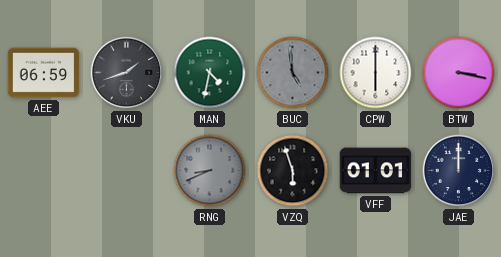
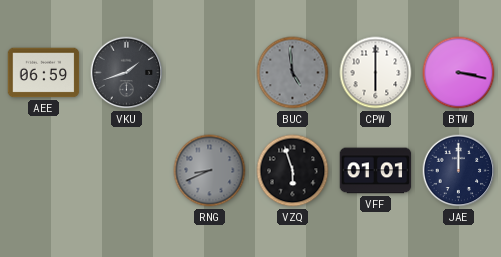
MAN: 4:32 -> none (210, 73)
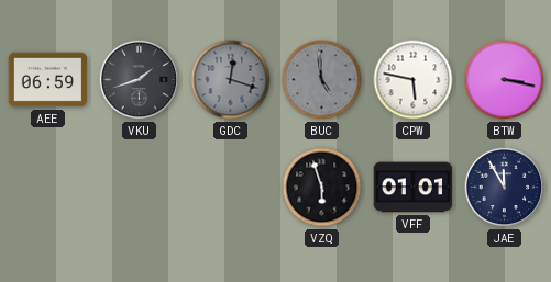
GDC: none -> 12:18 (231, 80)
CPW: 6:00 -> 5:47 (414, 80)
RNG: 8:41 -> none (210, 171)
JAE: 12:00 -> 11:55 (505, 188)
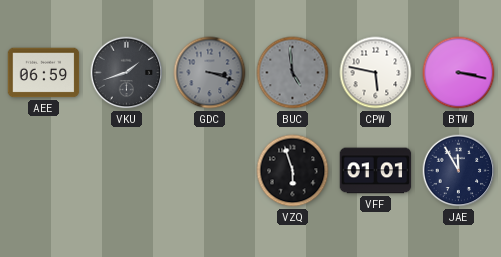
GDC: 12:18 -> 3:18 (210, 73)
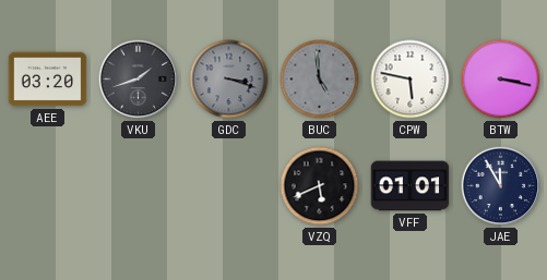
AEE: 06:59 -> 03:20 (48, 80)
VZQ: 5:57 -> 5:41 (320, 186)
